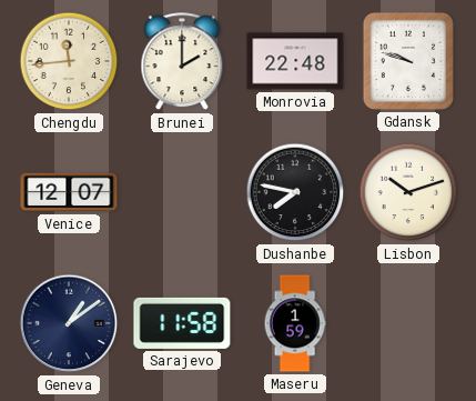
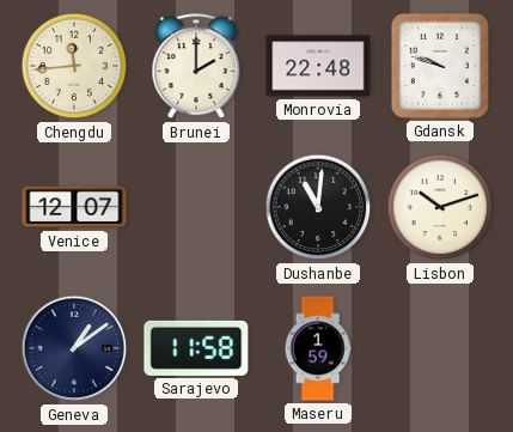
Dushanbe: 7:47 -> 11:01 (318, 207)
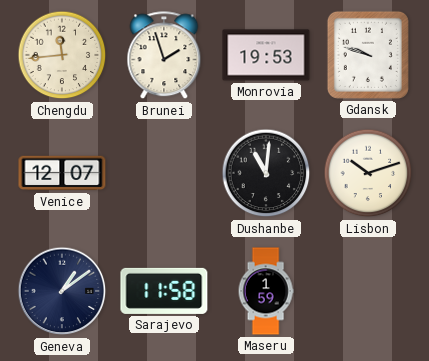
Brunei: 2:00 -> 1:57 (164, 56)
Monrovia: 22:48 -> 19:53 (266, 55)
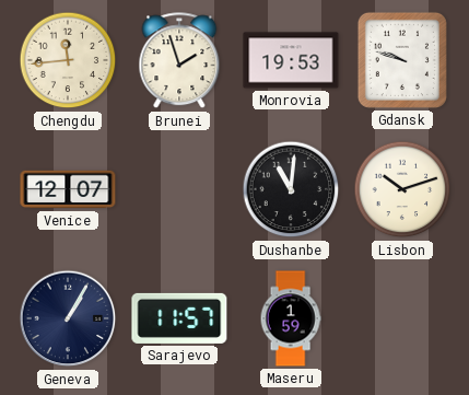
Geneva: 1:09 -> 1:05 (68, 318)
Sarajevo: 11:58 -> 11:57 (179, 318)
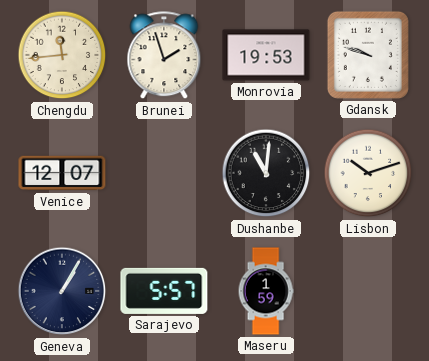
Sarajevo: 11:57 -> 5:57 (164, 291)
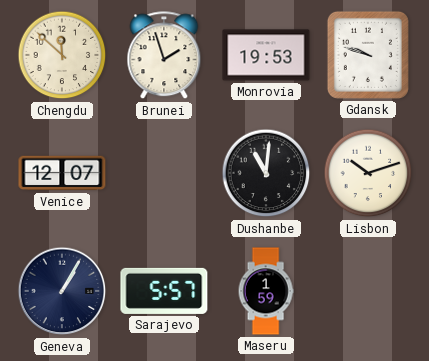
Chengdu: 11:44 -> 11:52 (62, 55)
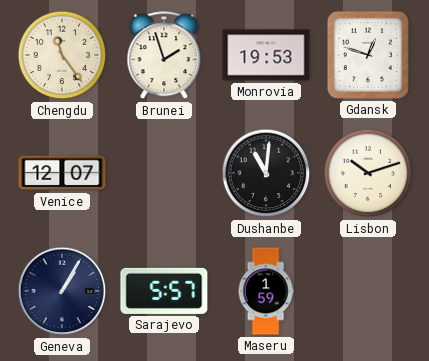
Chengdu: 11:52 -> 11:24 (62, 55)
Gdansk: 9:48 -> 12:48 (368, 55)
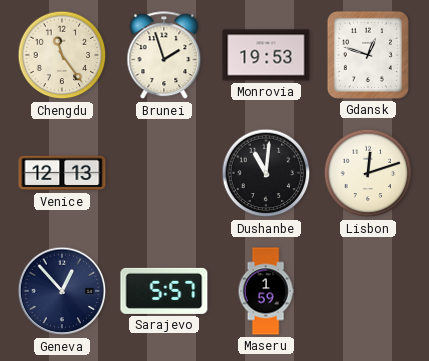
Venice: 12:07 -> 12:13 (62, 173)
Lisbon: 10:12 -> 12:12 (368, 173)
Geneva: 1:05 -> 12:53 (62, 291)
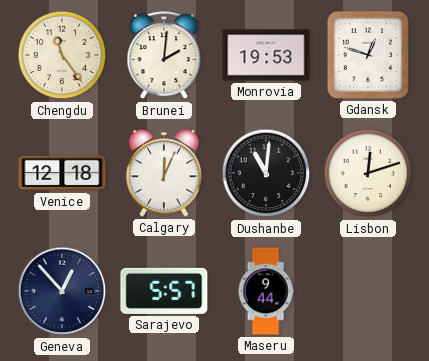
Brunei: 1:57 -> 2:01 (164, 56)
Venice: 12:13 -> 12:18 (62, 173)
Calgary: none -> 12:04 (164, 173)
Maseru: 1:59 -> 9:44 (266, 291)
